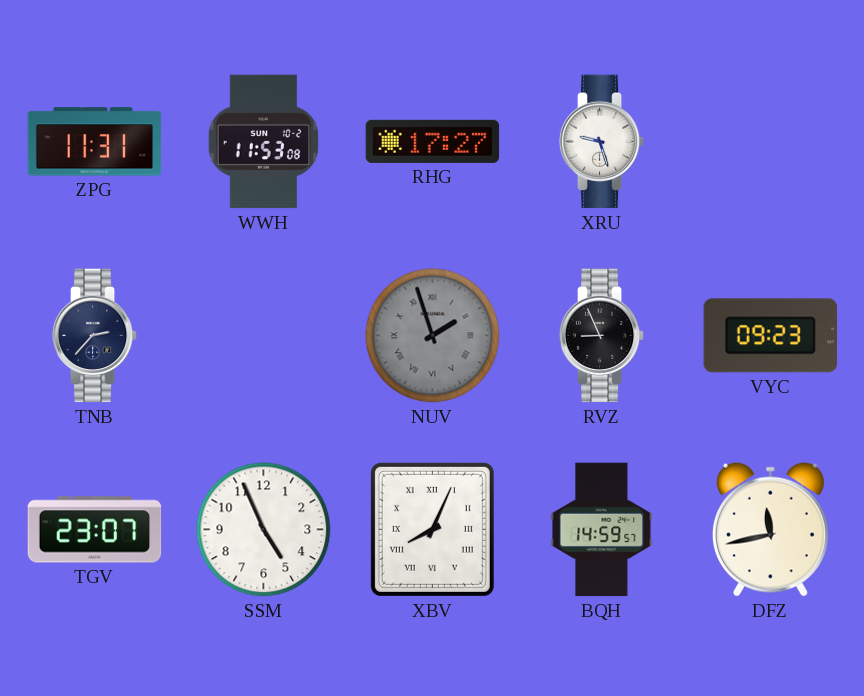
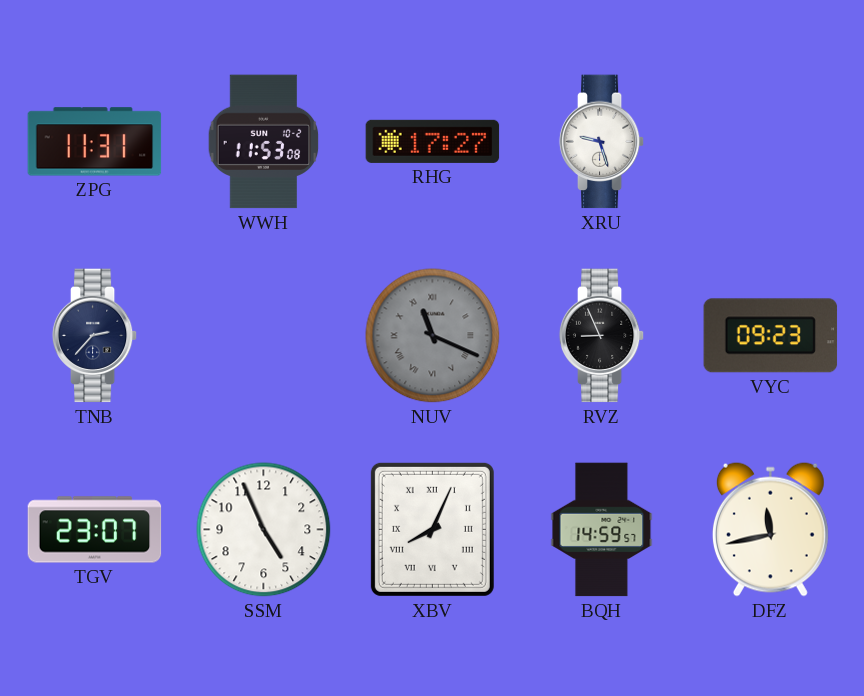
NUV: 1:57 -> 11:19 (433, 336)
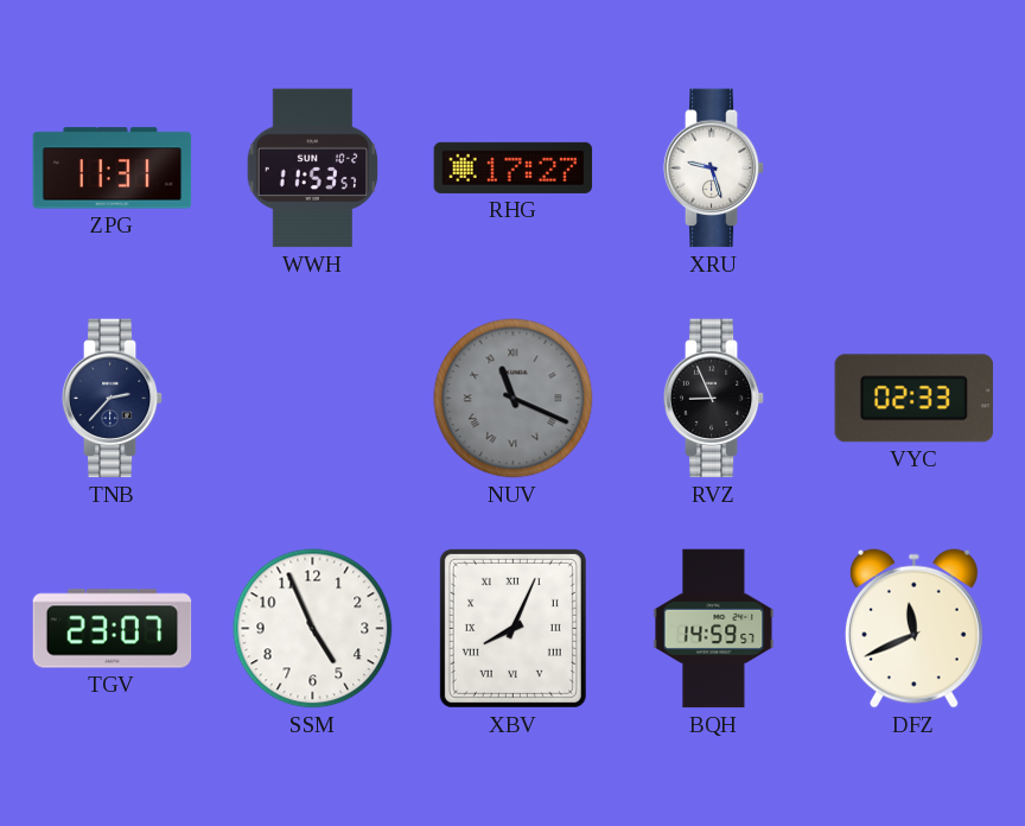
WWH: 11:53:08 -> 11:53:57 (313, 169)
VYC: 09:23 -> 02:33 (915, 399)
DFZ: 11:43 -> 11:41 (913, 628)
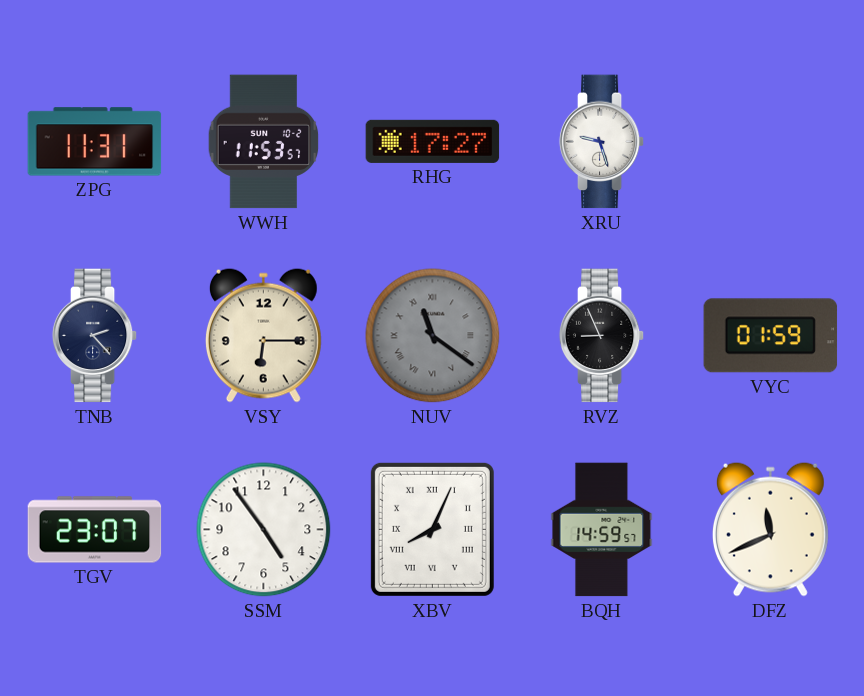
TNB: 2:37 -> 2:23 (95, 336)
VSY: none -> 6:15 (263, 335)
NUV: 11:19 -> 11:21 (433, 336)
VYC: 02:33 -> 01:59 (771, 336)
SSM: 4:56 -> 4:54 (264, 530)
